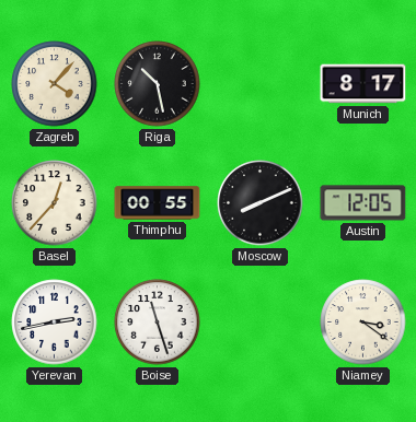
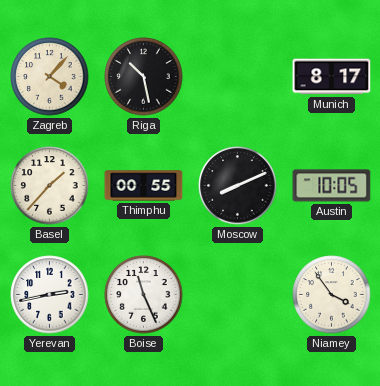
Basel: 12:37 -> 1:37 (50, 186)
Austin: 12:05 -> 10:05 (332, 186)
Boise: 11:27 -> 11:26 (144, 295)
Niamey: 3:21 -> 3:54 (332, 295)
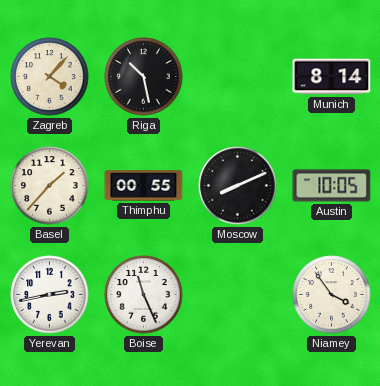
Munich: 8:17 -> 8:14 (332, 77)
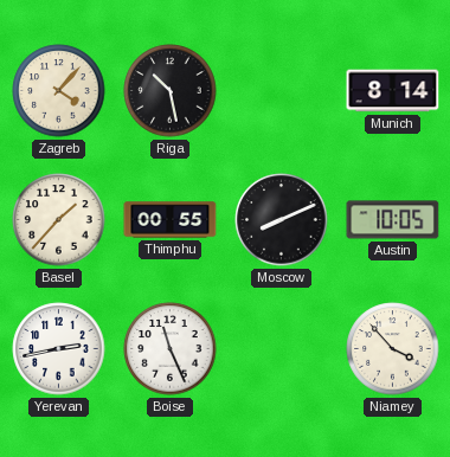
Niamey: 3:54 -> 3:53 (393, 349)
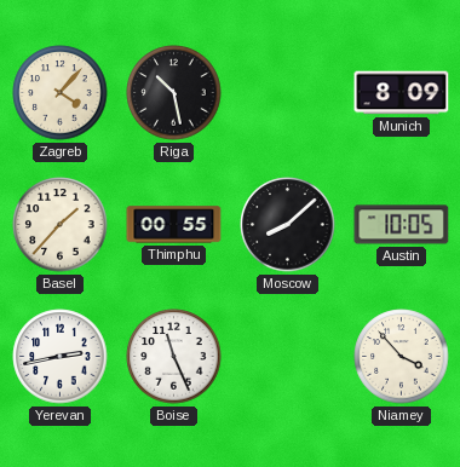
Munich: 8:14 -> 8:09 (402, 93)
Moscow: 8:11 -> 8:08 (288, 225)
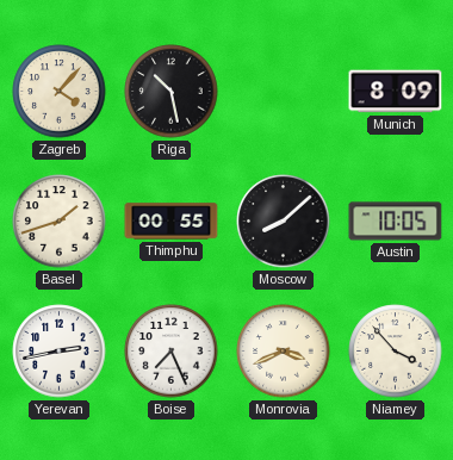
Basel: 1:37 -> 1:42 (60, 222)
Boise: 11:26 -> 7:26 (172, 352)
Monrovia: none -> 3:41 (284, 352)
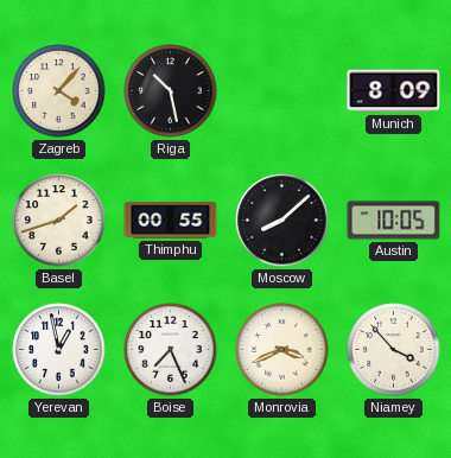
Yerevan: 2:43 -> 12:58 (59, 350)
